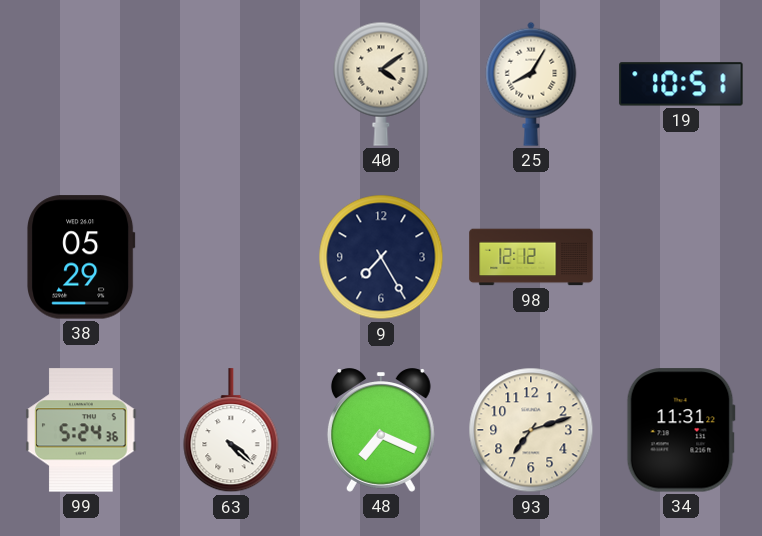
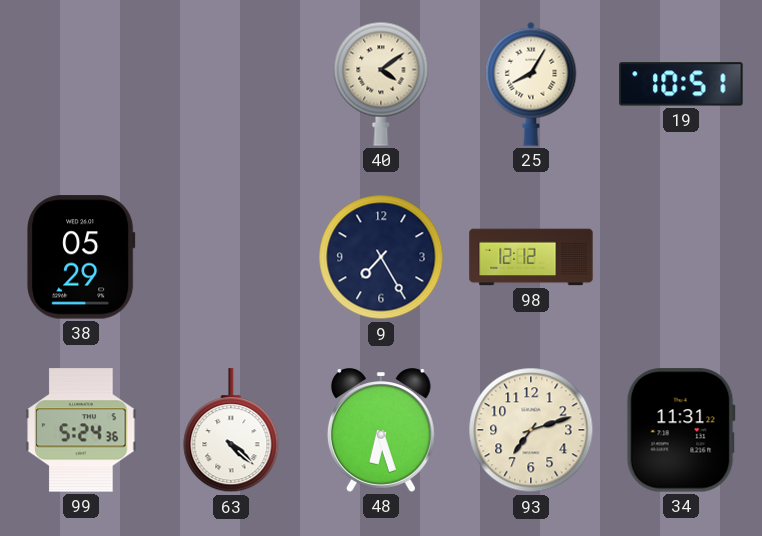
48: 7:19 -> 6:27 (381, 430)
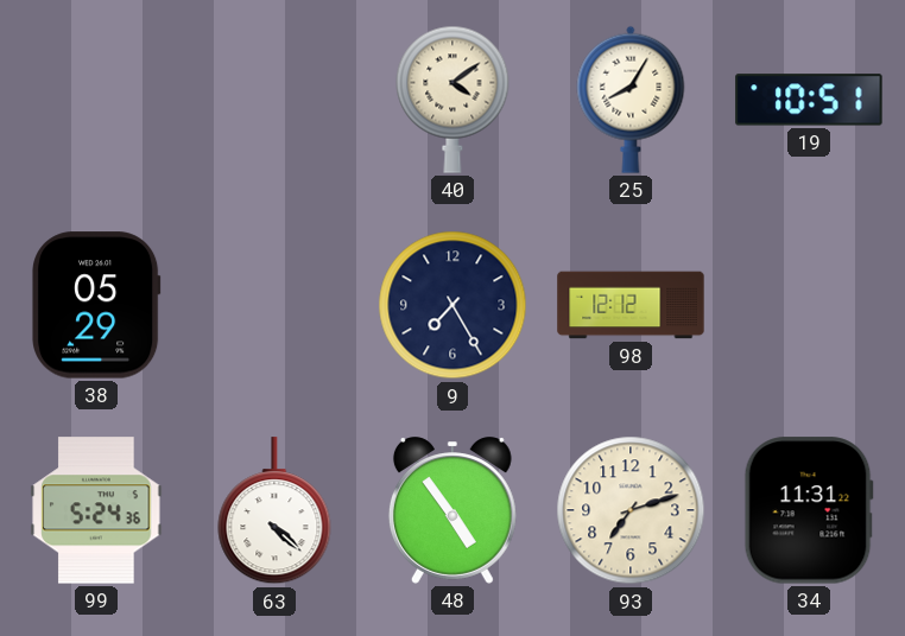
48: 6:27 -> 4:54 (452, 510)
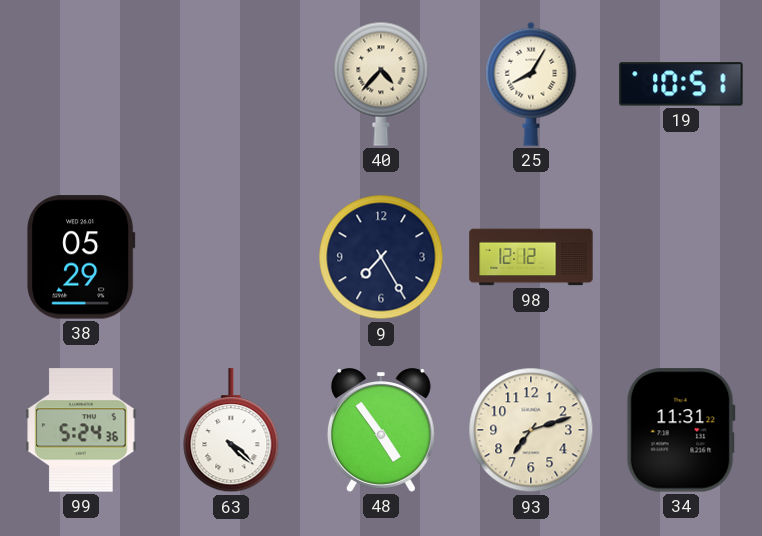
40: 4:09 -> 4:37 (381, 84)
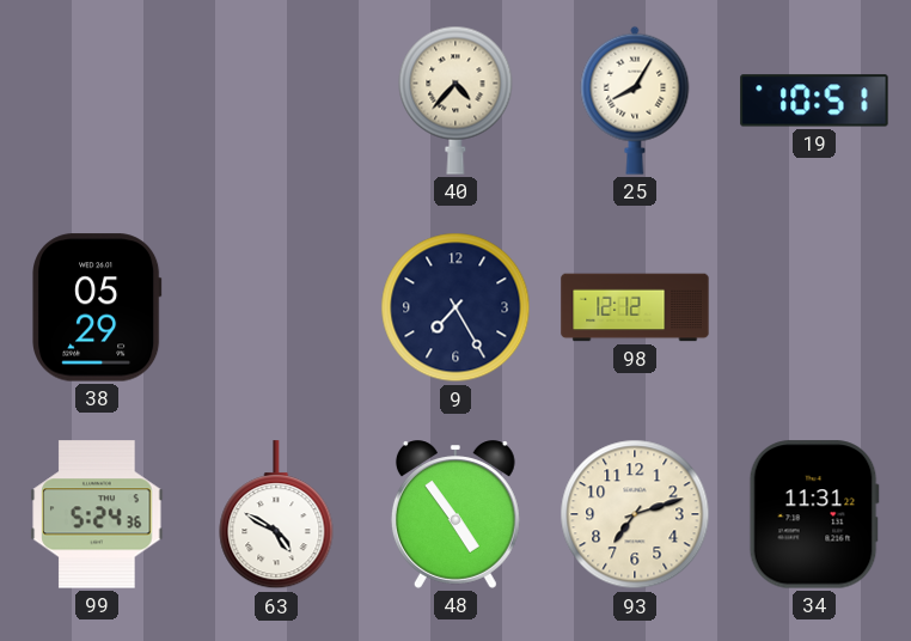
63: 4:22 -> 4:50 (276, 515)
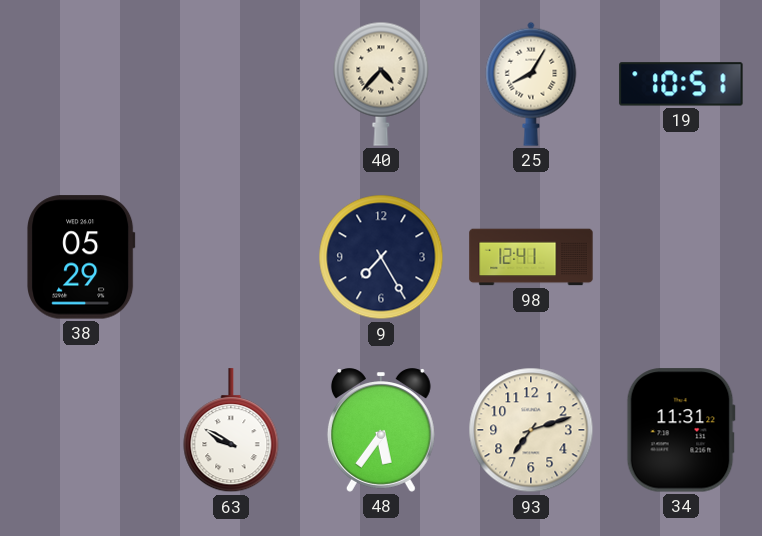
98: 12:12 -> 12:41 (531, 257)
99: 5:24 -> none (97, 514)
63: 4:50 -> 9:50 (231, 431)
48: 4:54 -> 5:36 (381, 430)
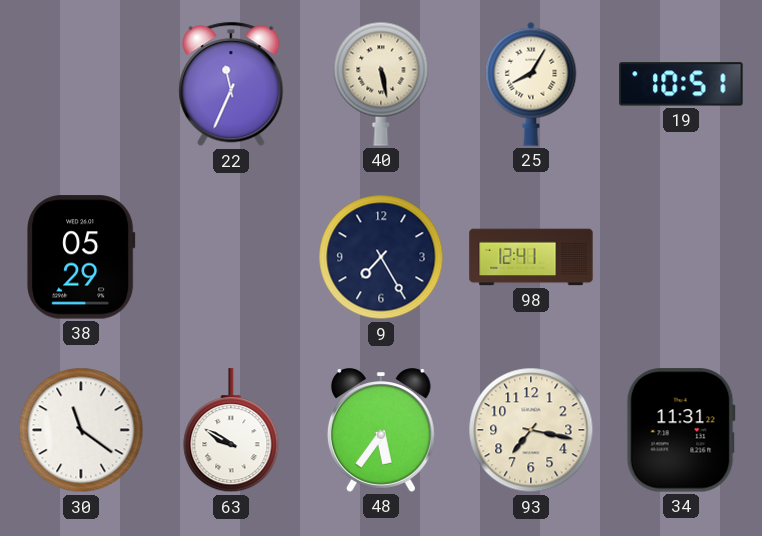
22: none -> 11:34 (231, 84)
40: 4:37 -> 5:28 (381, 84)
30: none -> 11:21 (81, 430)
93: 7:12 -> 7:17 (531, 430)
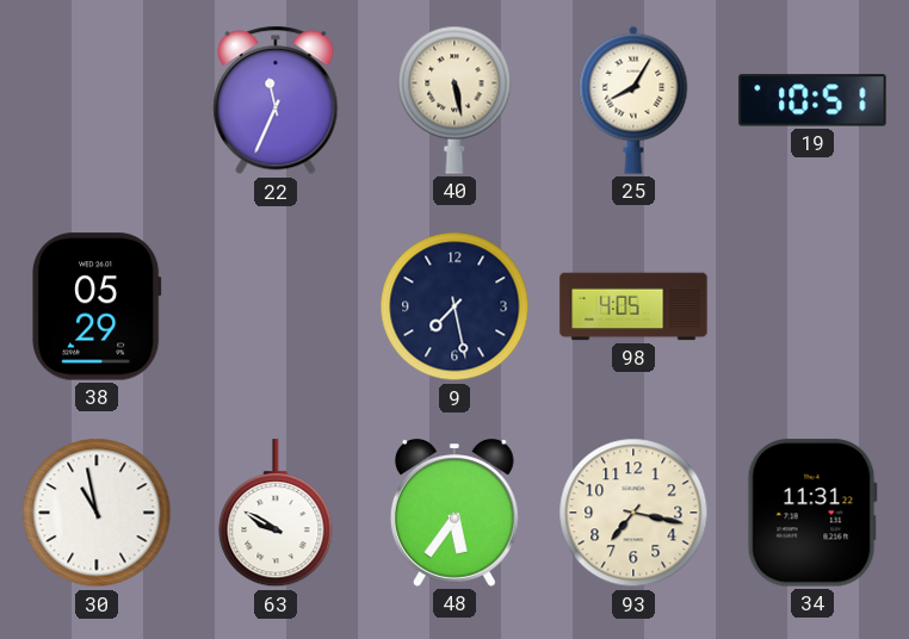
9: 7:25 -> 7:28 (455, 306)
98: 12:41 -> 4:05 (633, 306)
30: 11:21 -> 10:58 (97, 513)
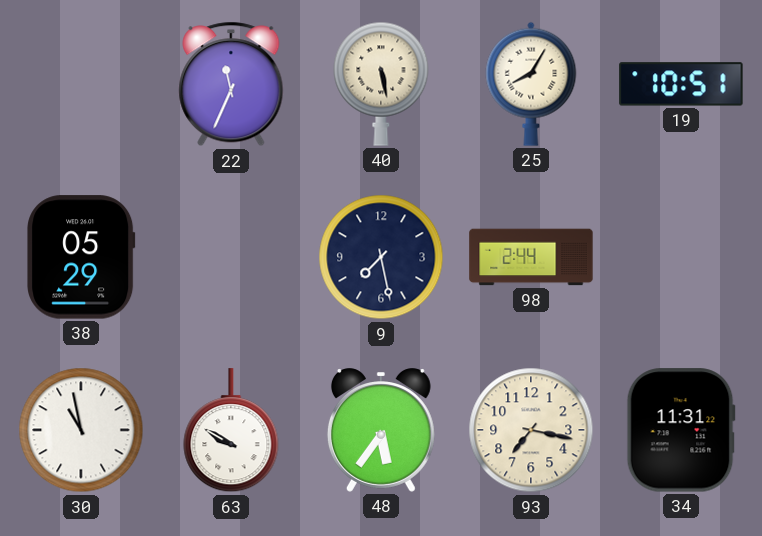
98: 4:05 -> 2:44 (531, 257)
